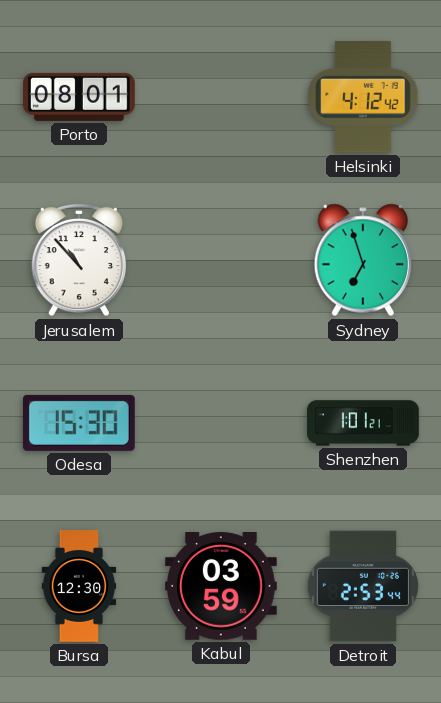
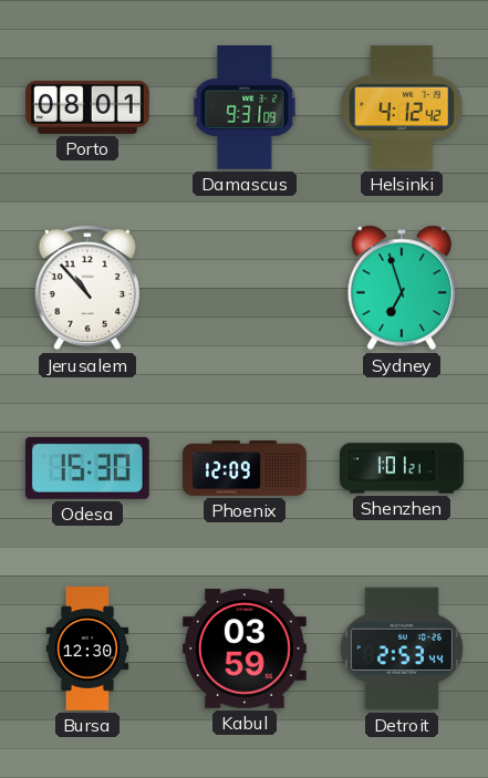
Damascus: none -> 9:31 (245, 108)
Phoenix: none -> 12:09 (245, 469)
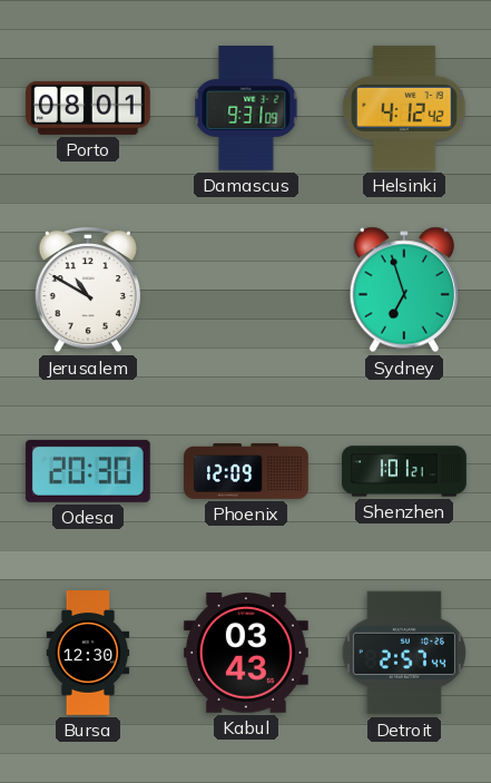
Jerusalem: 10:53 -> 10:50 (87, 290)
Odesa: 15:30 -> 20:30 (88, 471)
Kabul: 03:59 -> 03:43 (246, 654)
Detroit: 2:53 -> 2:57 (404, 653)
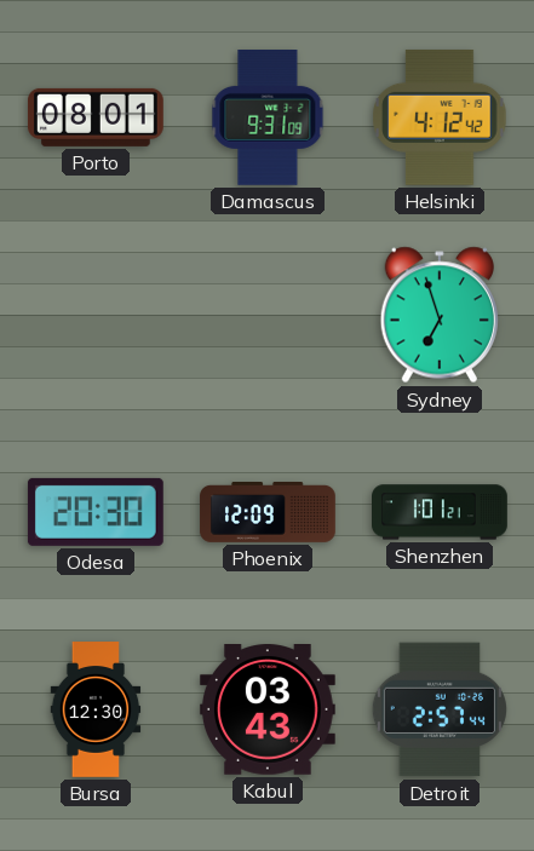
Jerusalem: 10:50 -> none (87, 290)
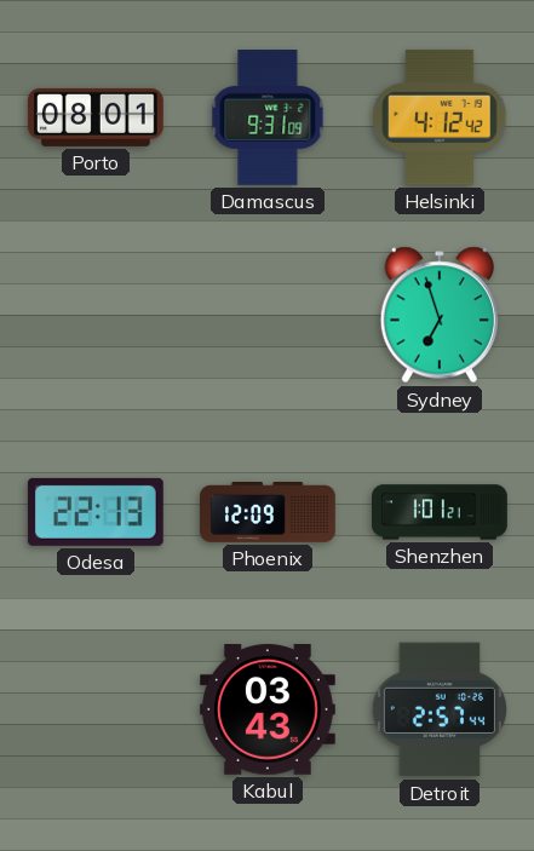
Odesa: 20:30 -> 22:13 (96, 512)
Bursa: 12:30 -> none (96, 709)
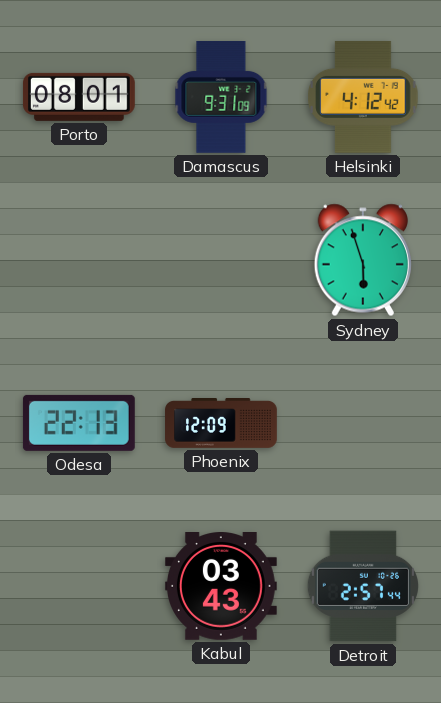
Sydney: 6:57 -> 5:57 (362, 260)
Shenzhen: 1:01 -> none (441, 512)
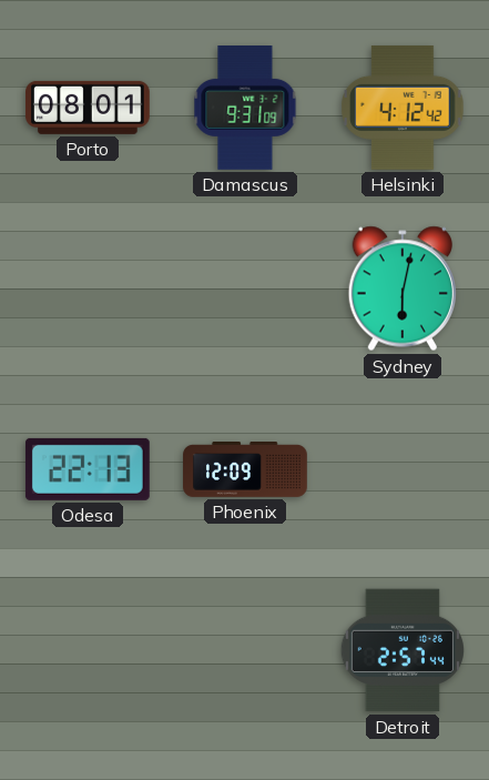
Sydney: 5:57 -> 6:02 (401, 288)
Kabul: 03:43 -> none (221, 587)
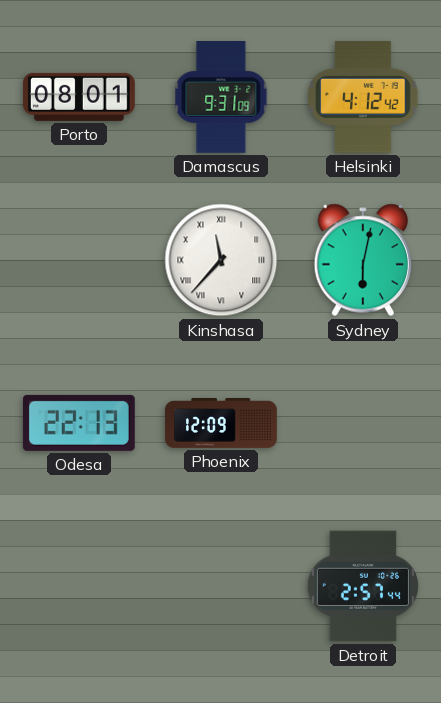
Kinshasa: none -> 11:37 (221, 260)
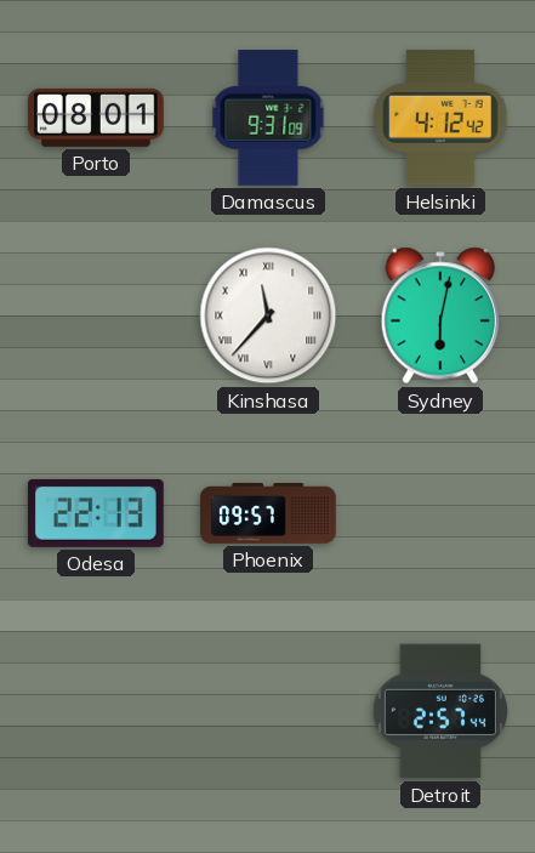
Phoenix: 12:09 -> 09:57 (268, 514)
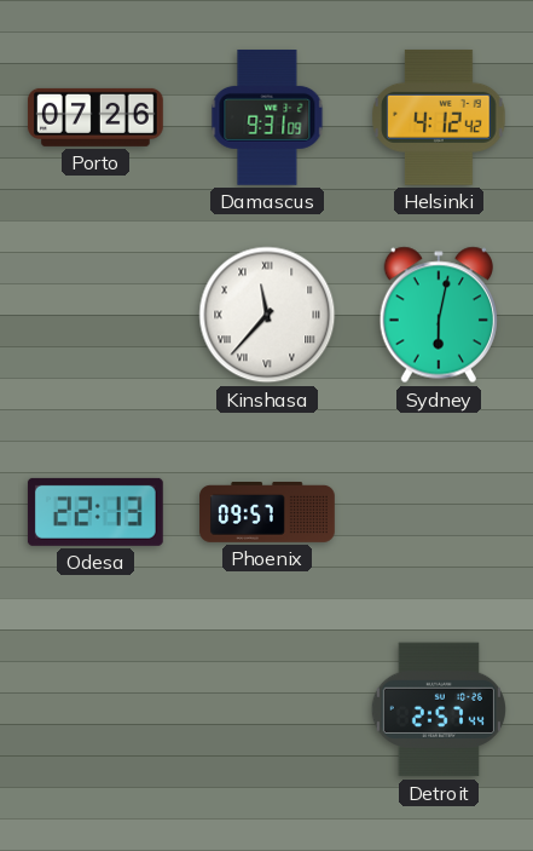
Porto: 08:01 -> 07:26 (95, 117)
